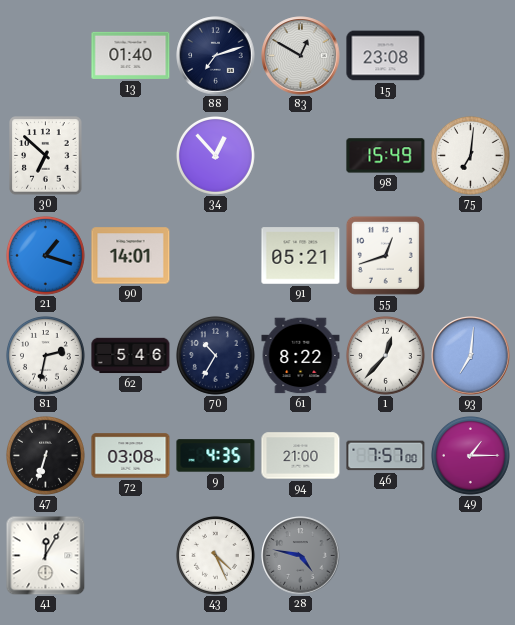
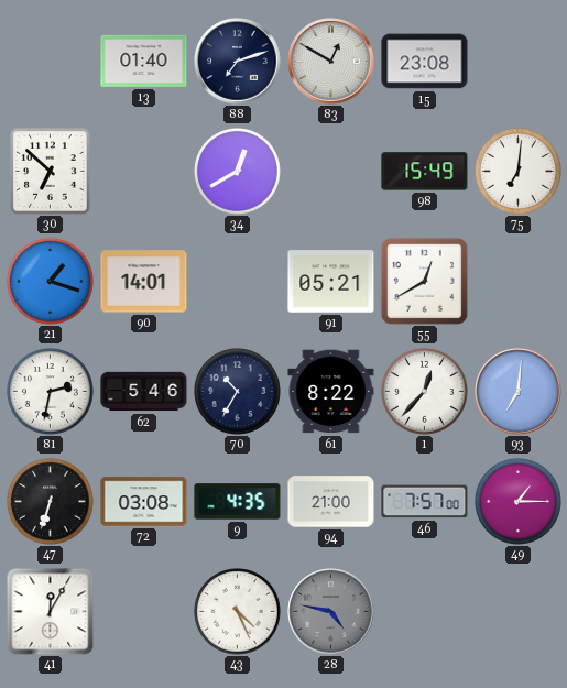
34: 12:53 -> 12:40 (237, 171)
55: 12:42 -> 12:40 (424, 281)
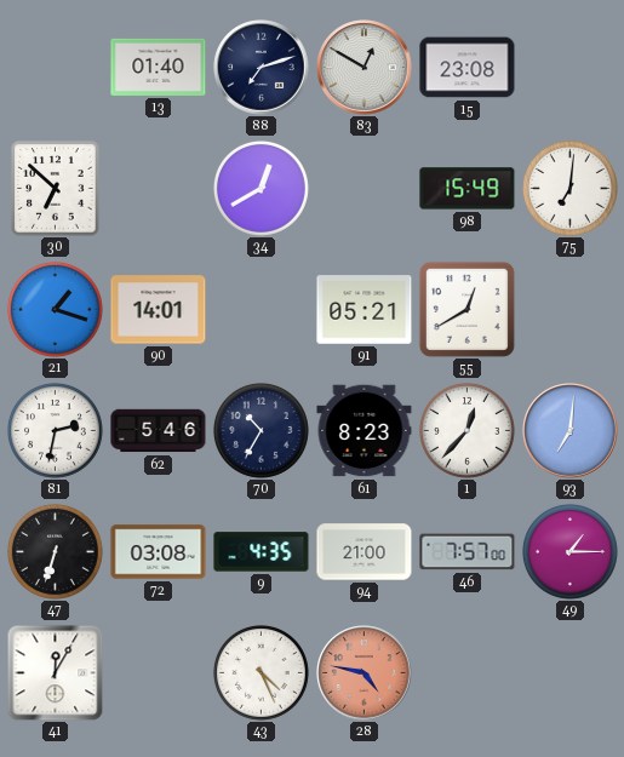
61: 8:22 -> 8:23 (365, 431)
28 dial: grey -> salmon (365, 673)
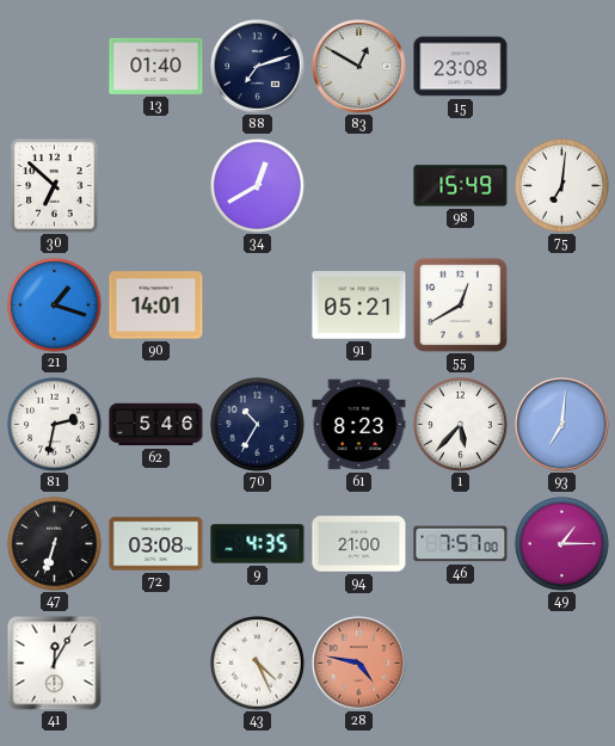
1: 12:37 -> 5:37 (460, 424)
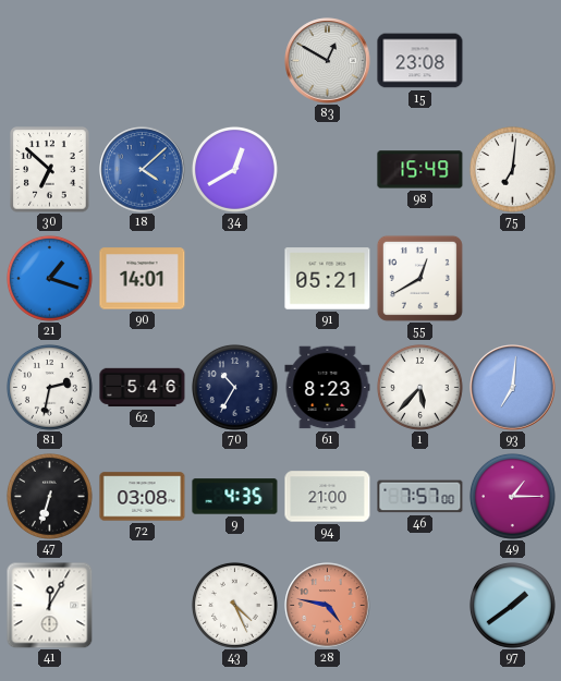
13: 01:40 -> none (156, 66)
88: 7:12 -> none (258, 67)
18: none -> 4:08 (143, 170)
97: none -> 1:39 (512, 605)
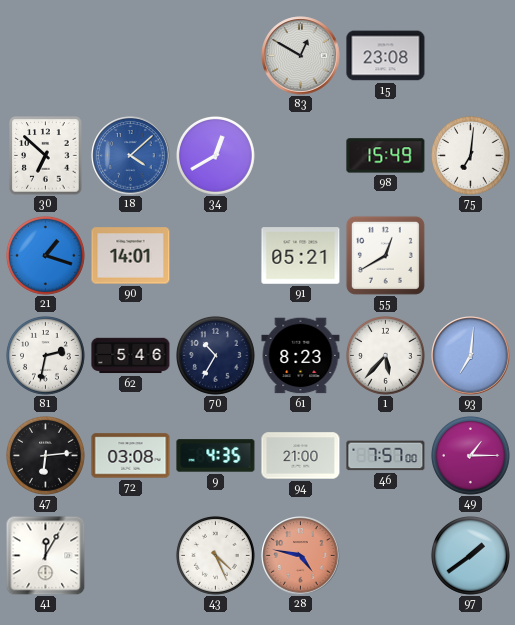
47: 6:33 -> 6:14 (45, 455)
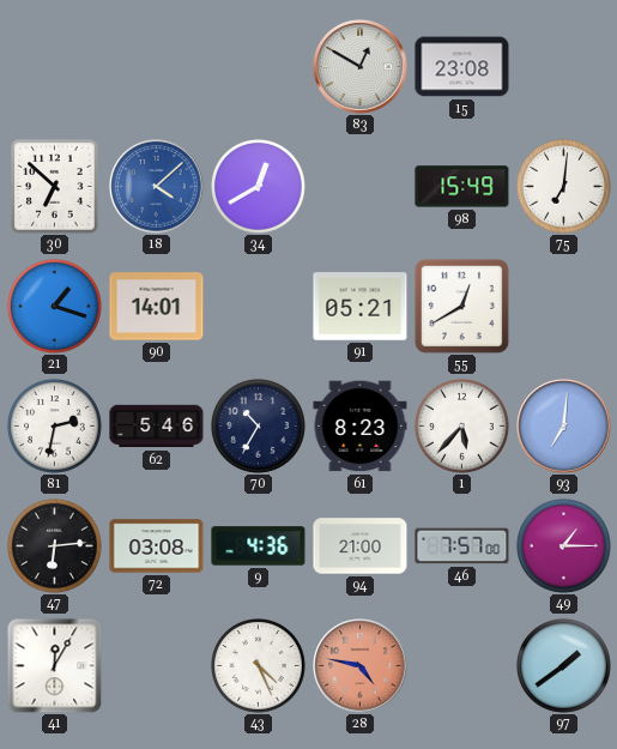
9: 4:35 -> 4:36 (259, 546)
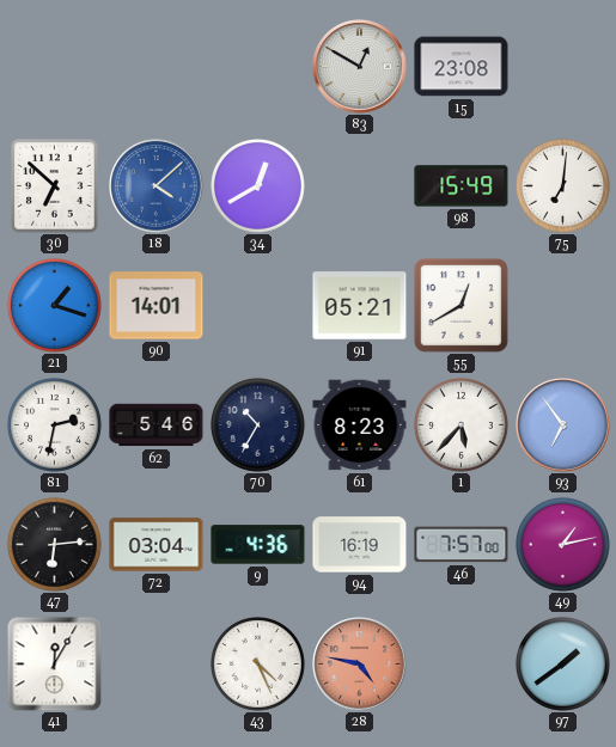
93: 7:01 -> 6:54 (563, 425)
72: 03:08 -> 03:04 (157, 545)
94: 21:00 -> 16:19 (360, 545)
49: 1:15 -> 1:13 (562, 544)
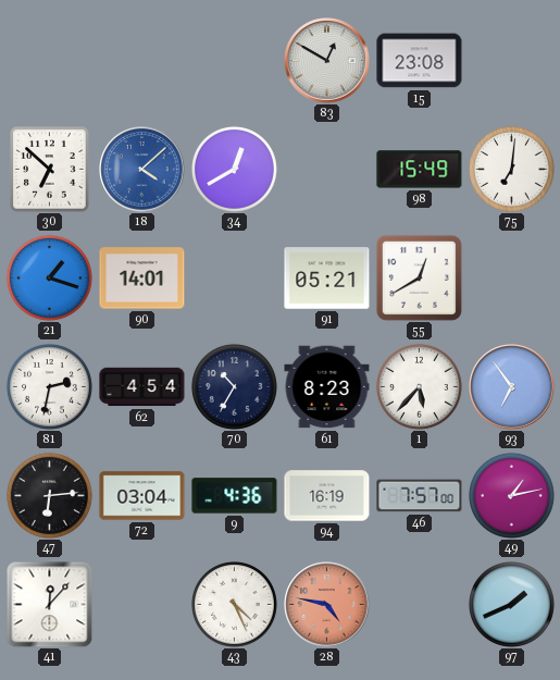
62: 5:46 -> 4:54 (142, 387)
41: 12:05 -> 12:07 (49, 604)
97: 1:39 -> 1:41 (511, 604)
